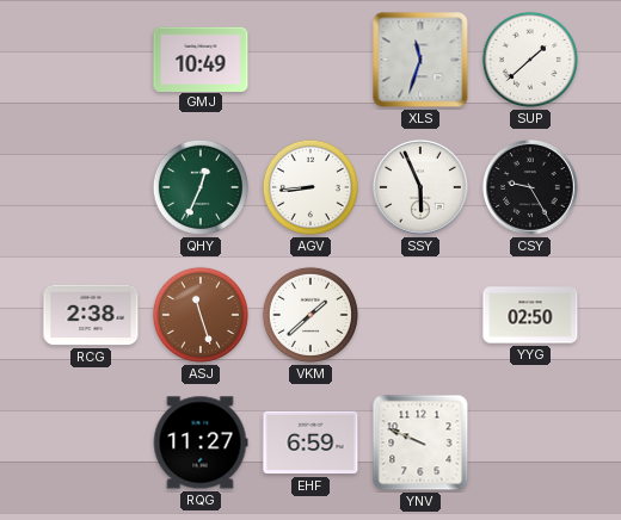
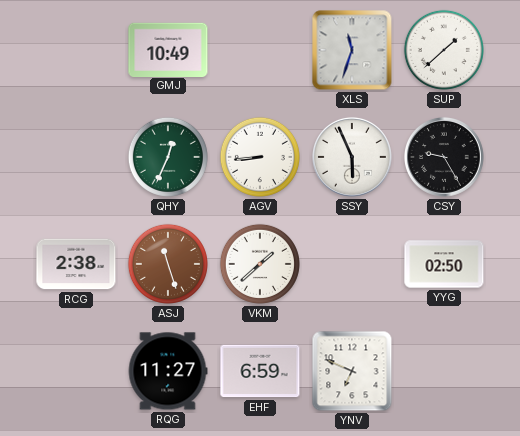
YNV: 9:49 -> 6:49 (352, 371)
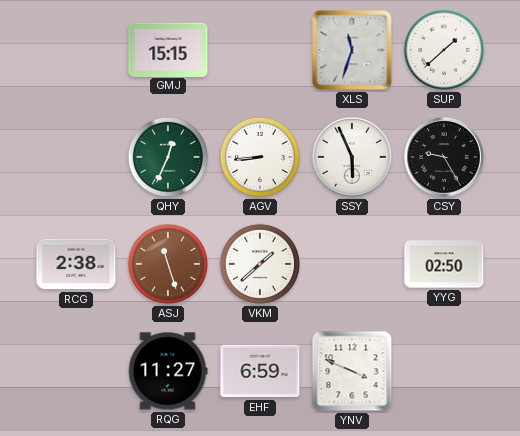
GMJ: 10:49 -> 15:15 (168, 49)
YNV: 6:49 -> 3:49 (352, 371)
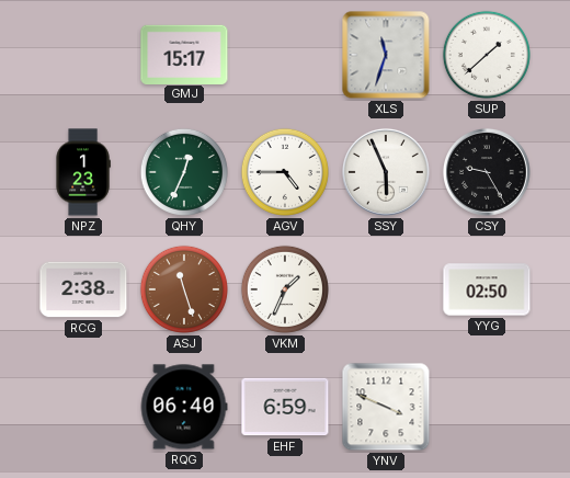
GMJ: 15:15 -> 15:17 (184, 54)
NPZ: none -> 1:23 (83, 172)
AGV: 8:44 -> 4:45 (285, 172)
VKM: 1:38 -> 1:34 (285, 289)
RQG: 11:27 -> 06:40 (184, 407)
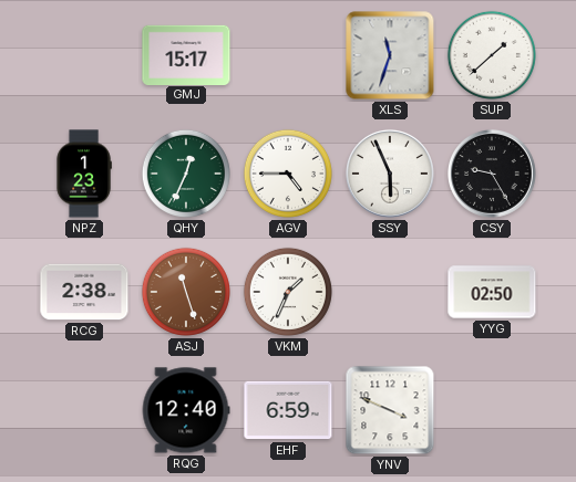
RQG: 06:40 -> 12:40 (186, 410)
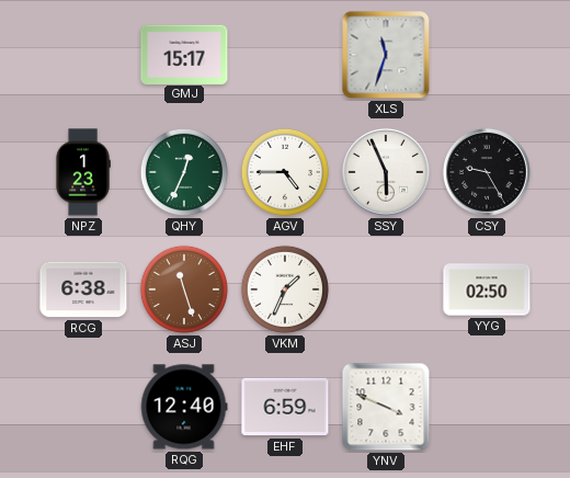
SUP: 1:38 -> none (492, 55)
RCG: 2:38 -> 6:38 (83, 289)
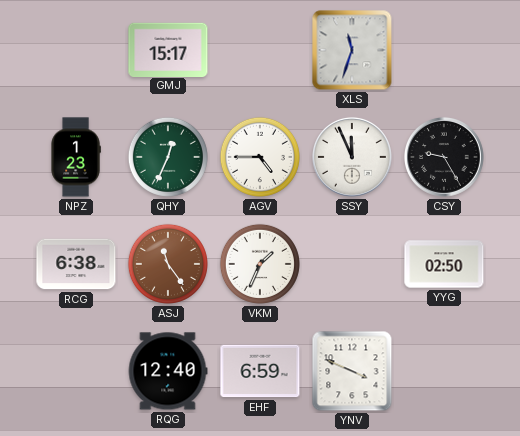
SSY: 5:56 -> 11:56 (352, 157)
ASJ: 11:27 -> 11:24 (168, 264)
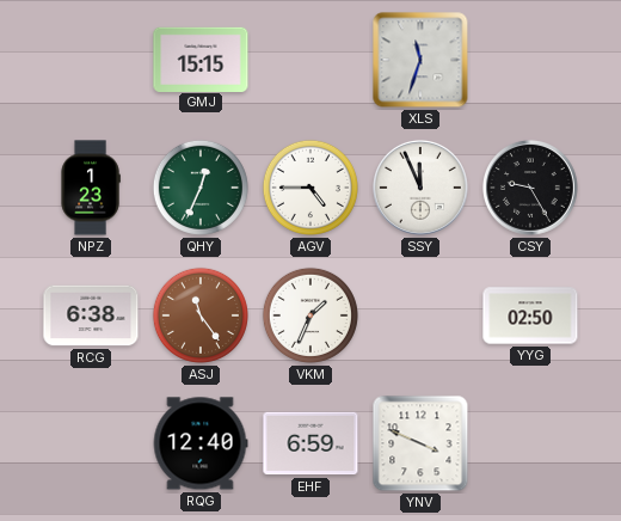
GMJ: 15:17 -> 15:15 (201, 59)
